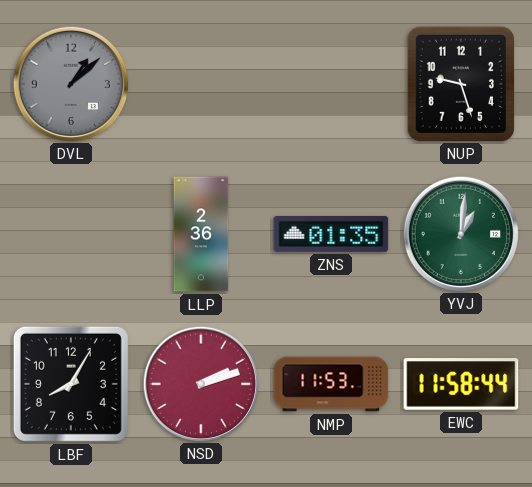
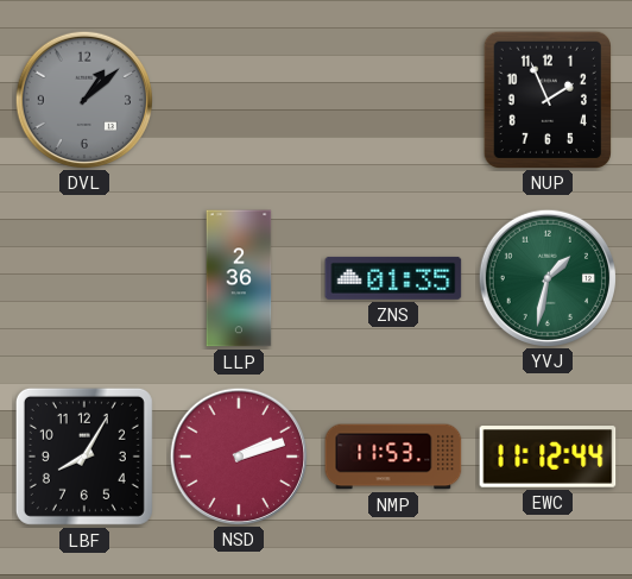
NUP: 9:27 -> 1:56 (548, 99)
YVJ: 1:01 -> 1:32 (546, 277)
EWC: 11:58 -> 11:12 (548, 457)
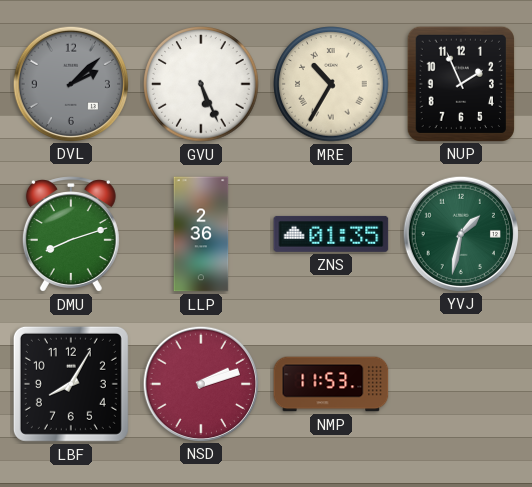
DVL: 1:08 -> 2:08 (70, 83)
GVU: none -> 5:26 (201, 84)
MRE: none -> 10:35 (331, 84)
DMU: none -> 8:12 (71, 234)
EWC: 11:12 -> none (548, 457)
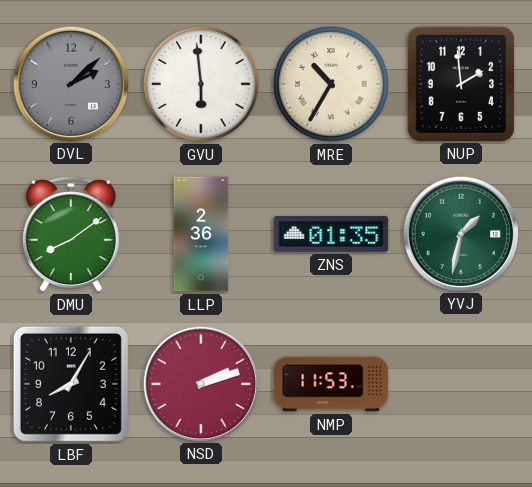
GVU: 5:26 -> 5:59 (201, 84)
NUP: 1:56 -> 1:59 (461, 83)
DMU: 8:12 -> 8:09 (71, 234)
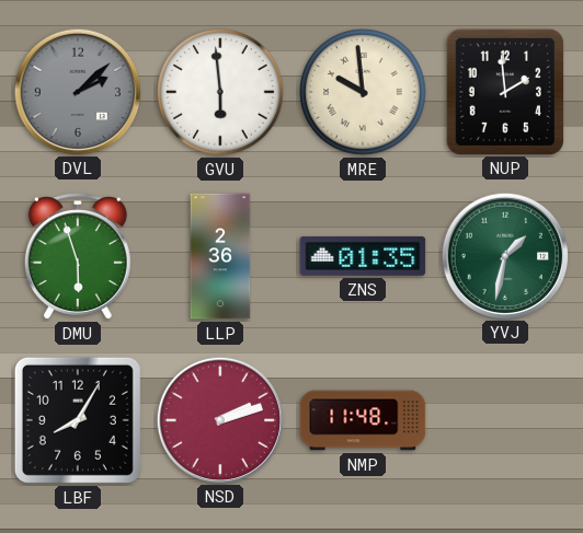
MRE: 10:35 -> 9:59 (363, 92)
DMU: 8:09 -> 5:57 (78, 256)
NMP: 11:53 -> 11:48 (363, 420)
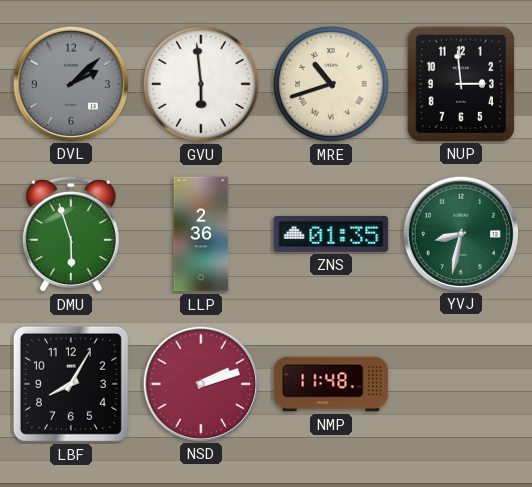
MRE: 9:59 -> 10:42 (331, 84)
NUP: 1:59 -> 2:59 (461, 83)
YVJ: 1:32 -> 8:32 (460, 233)
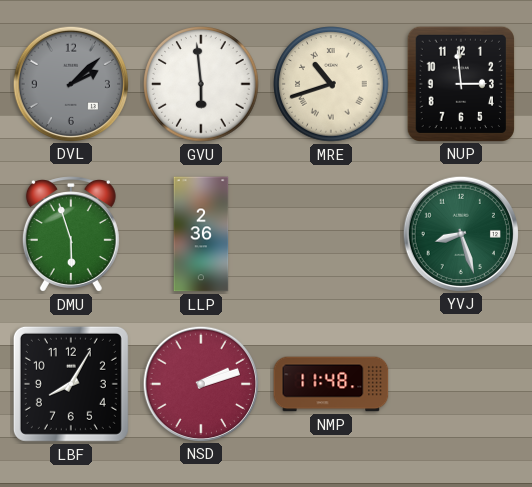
ZNS: 01:35 -> none (331, 234)
YVJ: 8:32 -> 8:27 (460, 233)
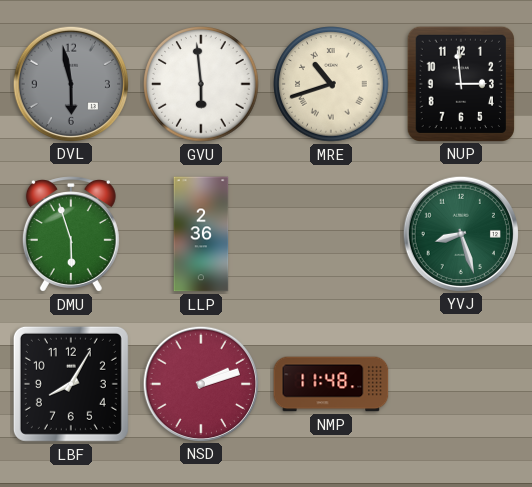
DVL: 2:08 -> 5:58 (70, 83)
